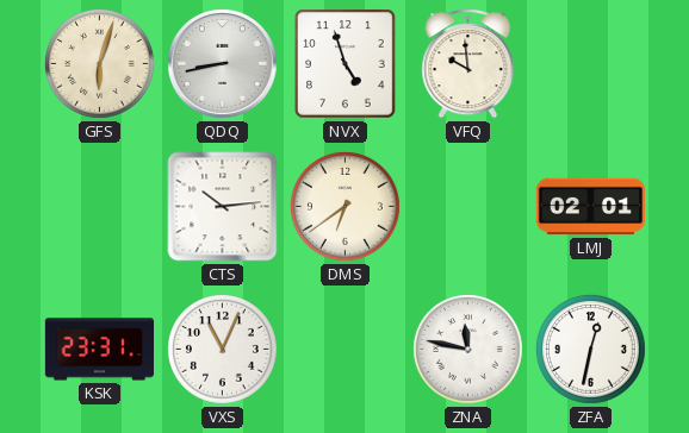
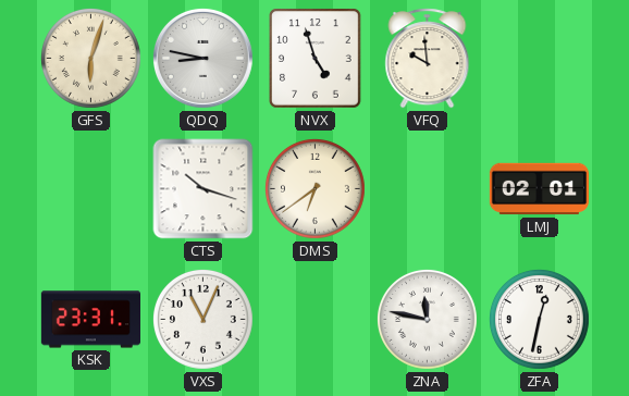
QDQ: 8:43 -> 8:47 (202, 58)
CTS: 10:14 -> 10:18 (203, 189)
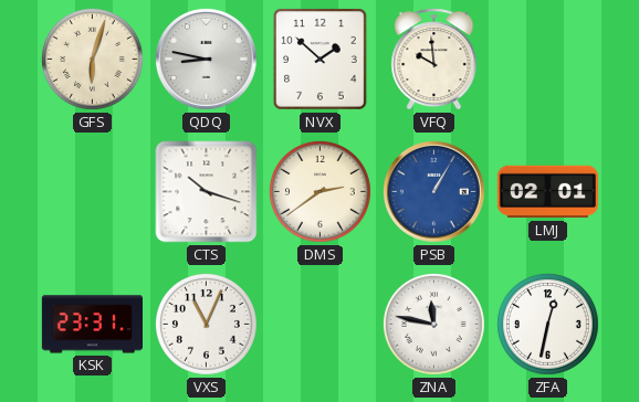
NVX: 4:57 -> 1:52 (321, 60)
DMS: 6:39 -> 2:39 (321, 192)
PSB: none -> 1:05 (433, 191)
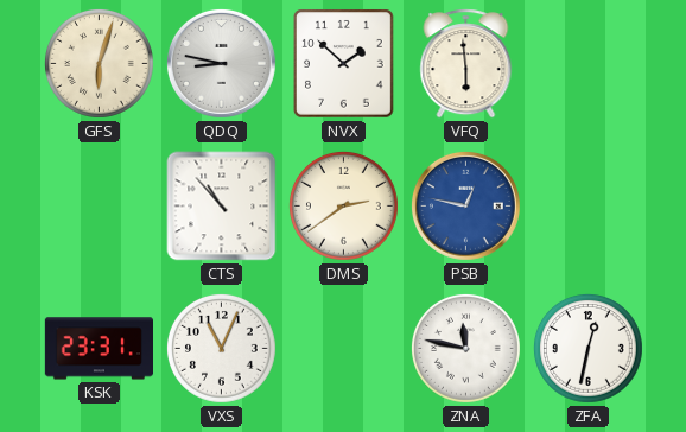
VFQ: 9:59 -> 5:59 (466, 64)
CTS: 10:18 -> 10:53 (222, 207)
PSB: 1:05 -> 12:47 (465, 205)
LMJ: 02:01 -> none (547, 192)
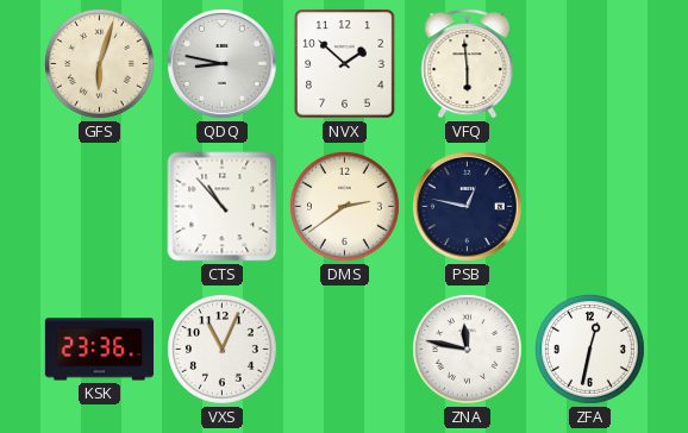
PSB dial: blue -> navy (467, 206)
KSK: 23:31 -> 23:36 (99, 350)
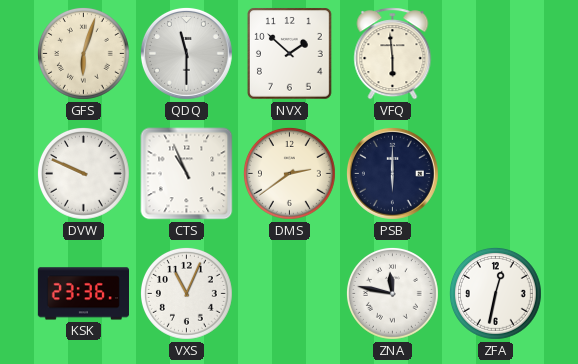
QDQ: 8:47 -> 11:30 (186, 53)
DVW: none -> 9:49 (84, 174)
CTS: 10:53 -> 10:56 (187, 174)
PSB: 12:47 -> 6:00 (392, 173)
